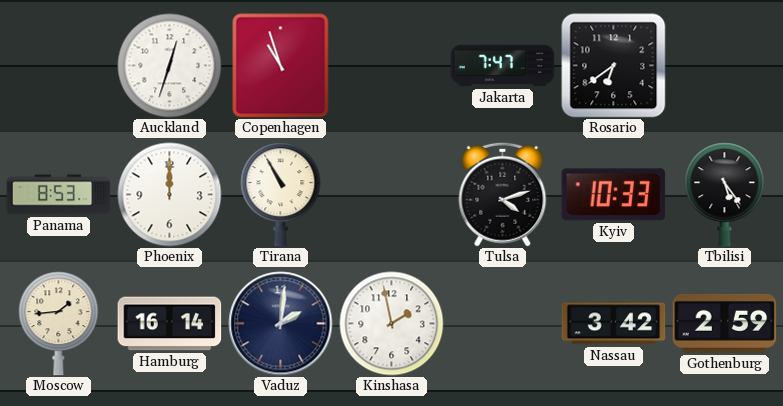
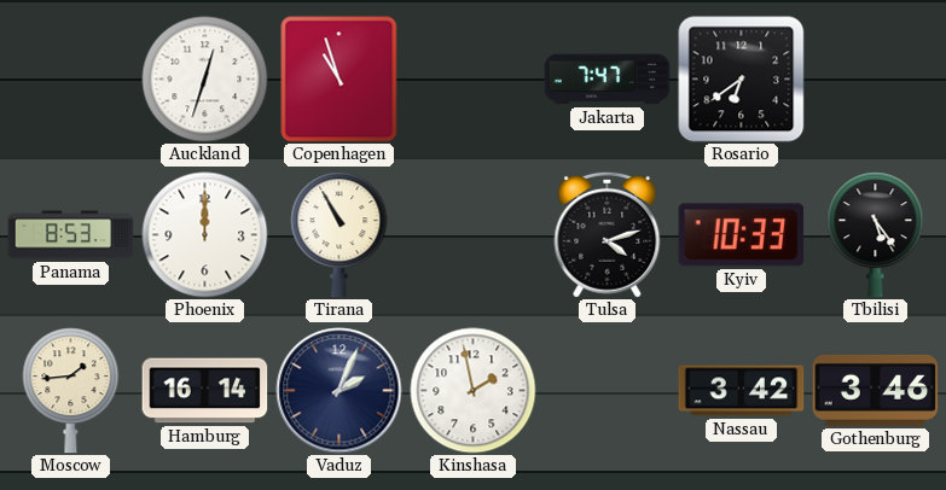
Vaduz: 2:01 -> 2:04 (339, 391)
Gothenburg: 2:59 -> 3:46 (876, 390)
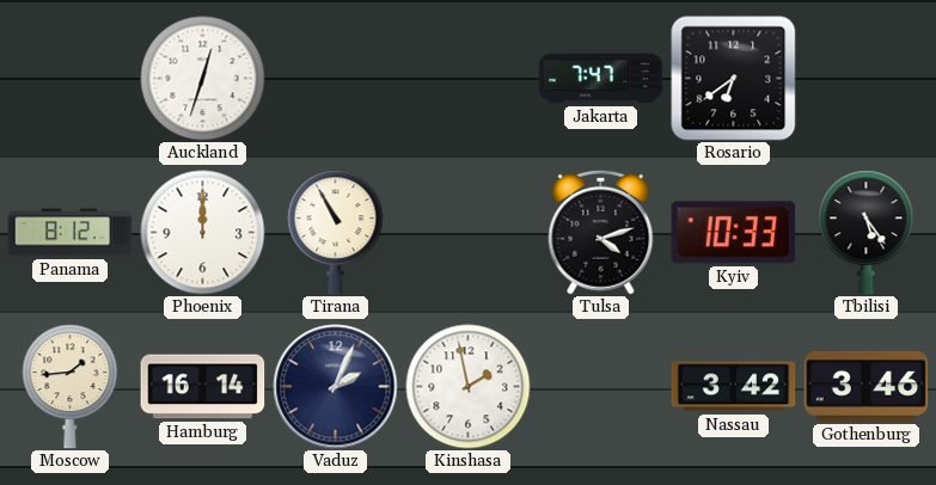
Copenhagen: 10:57 -> none (339, 80)
Panama: 8:53 -> 8:12 (71, 233)
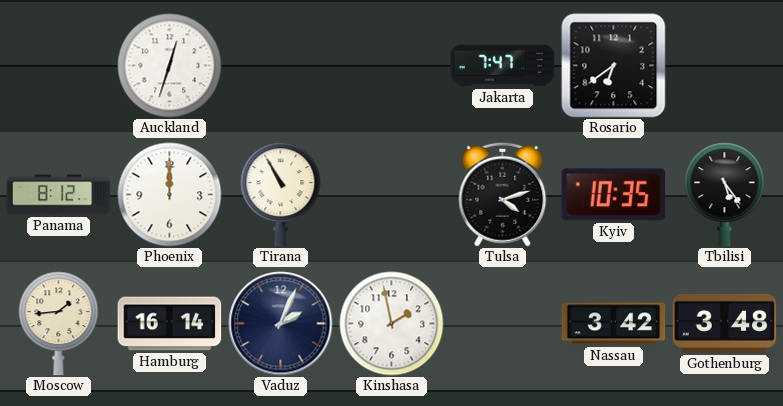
Kyiv: 10:33 -> 10:35 (614, 195)
Gothenburg: 3:46 -> 3:48 (725, 323)
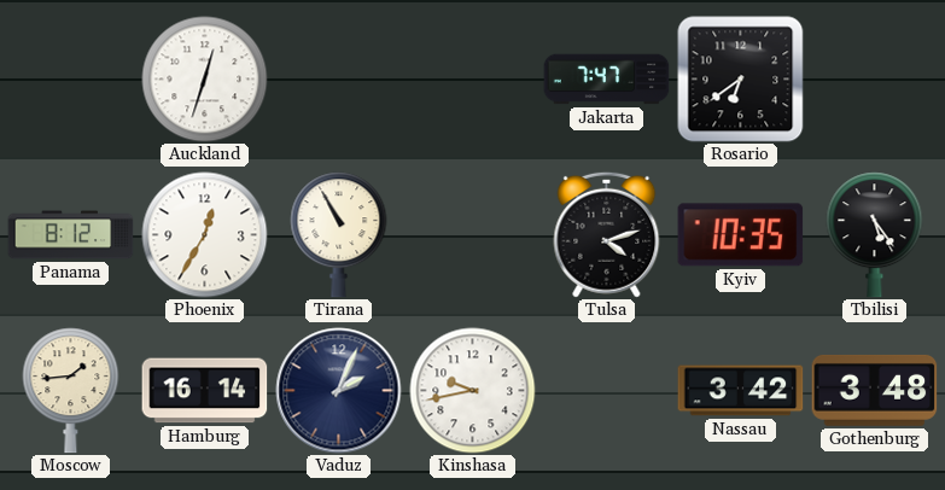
Phoenix: 12:00 -> 12:35 (205, 235)
Kinshasa: 1:58 -> 9:43 (473, 391)
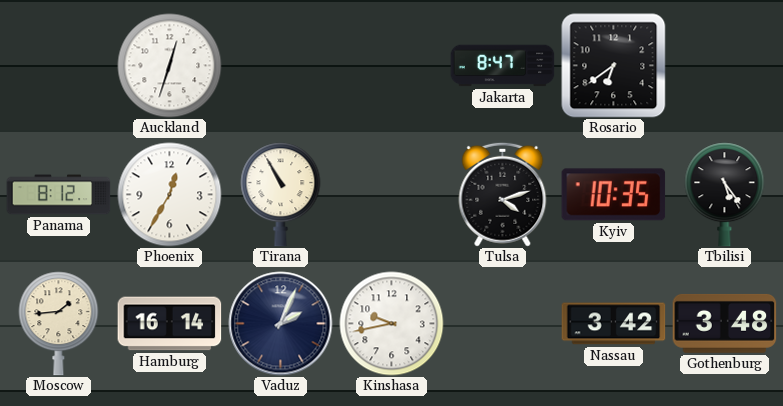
Jakarta: 7:47 -> 8:47 (503, 66)
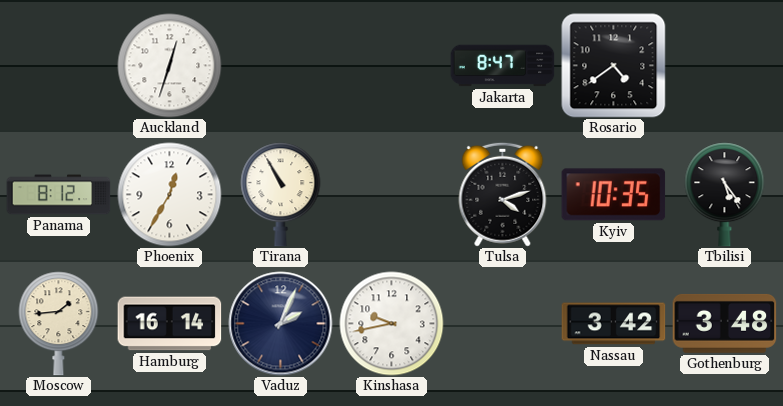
Rosario: 6:39 -> 4:39 (614, 66)
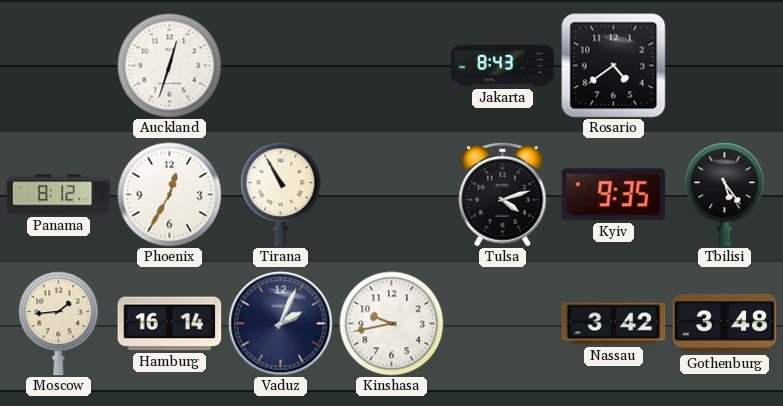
Jakarta: 8:47 -> 8:43 (503, 66)
Kyiv: 10:35 -> 9:35 (614, 195)
